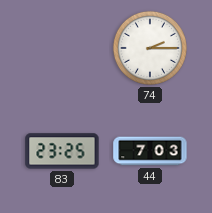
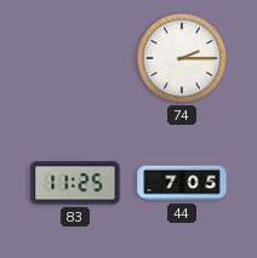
83: 23:25 -> 11:25 (75, 183)
44: 7:03 -> 7:05 (182, 183)
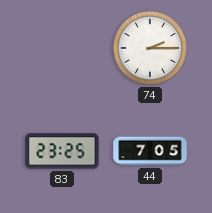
83: 11:25 -> 23:25 (62, 151)
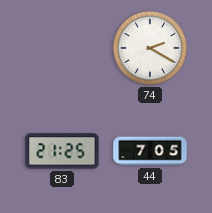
74: 2:15 -> 2:20 (150, 48)
83: 23:25 -> 21:25 (62, 151)
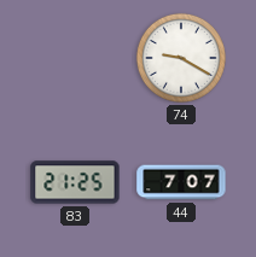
74: 2:20 -> 9:20 (181, 58)
44: 7:05 -> 7:07 (181, 182)
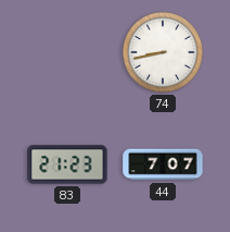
74: 9:20 -> 8:43 (163, 52)
83: 21:25 -> 21:23 (67, 164)
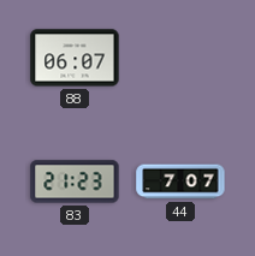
88: none -> 06:07 (75, 58)
74: 8:43 -> none (163, 52)
